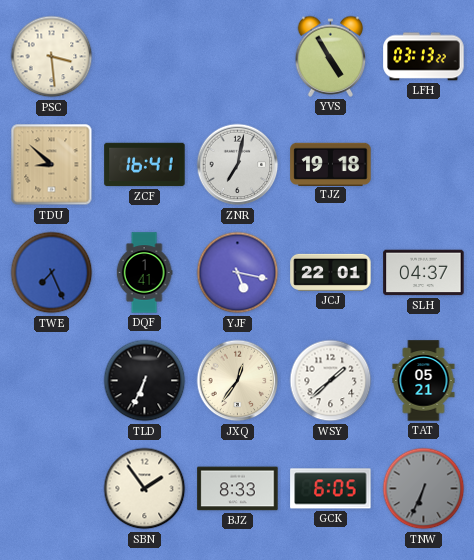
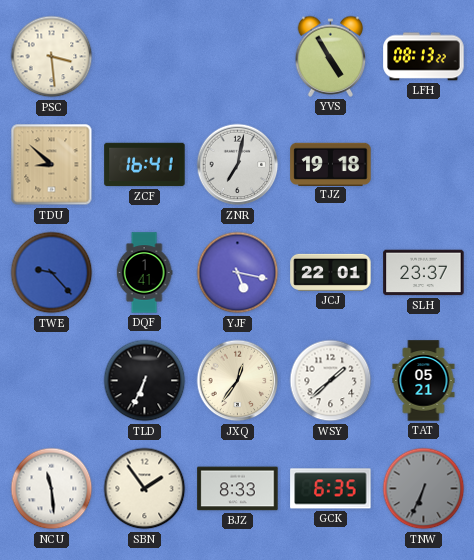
LFH: 03:13 -> 08:13 (424, 57)
TWE: 7:26 -> 9:23 (52, 273)
SLH: 04:37 -> 23:37 (424, 273)
NCU: none -> 11:29 (52, 489)
GCK: 6:05 -> 6:35 (331, 489)
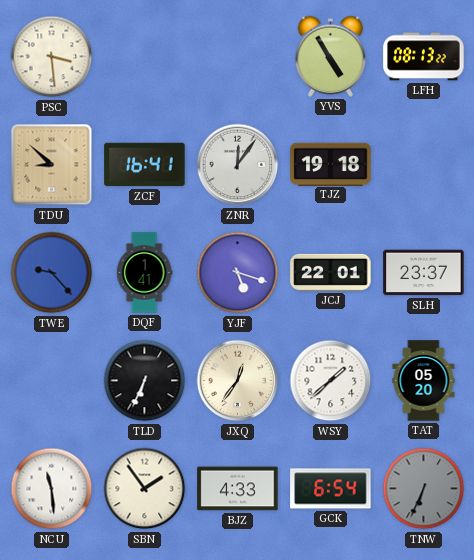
ZNR: 7:02 -> 12:06 (238, 165)
YJF: 5:17 -> 5:18 (238, 273)
TAT: 05:21 -> 05:20 (424, 381)
BJZ: 8:33 -> 4:33 (238, 489)
GCK: 6:35 -> 6:54 (331, 489)
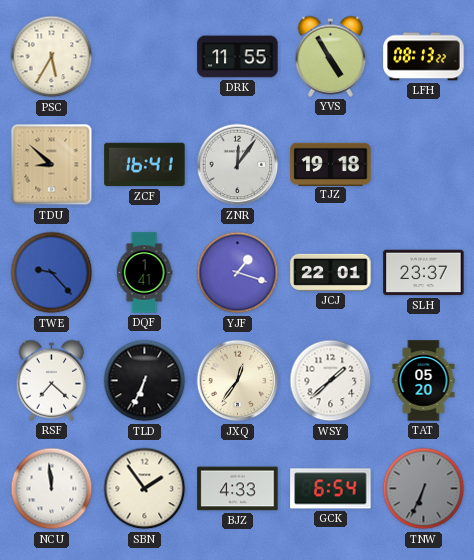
PSC: 3:29 -> 5:35 (52, 57)
DRK: none -> 11:55 (238, 57)
YJF: 5:18 -> 1:18 (238, 273)
RSF: none -> 7:22 (52, 380)
NCU: 11:29 -> 11:59 (52, 489)
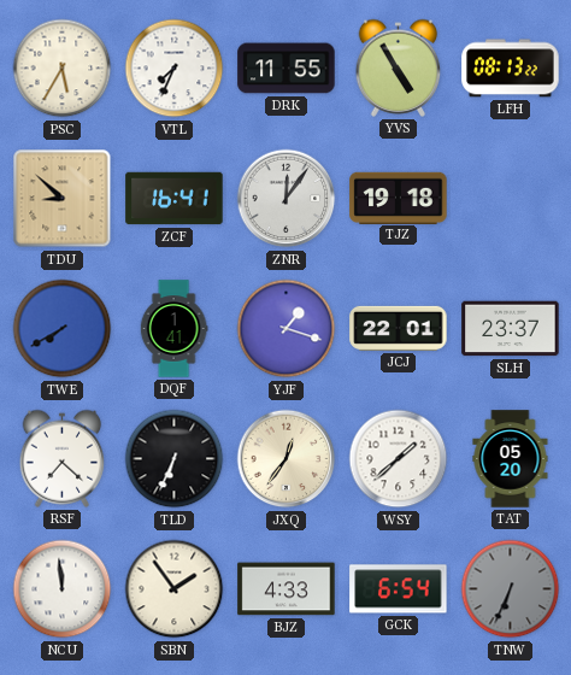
VTL: none -> 7:34 (175, 69)
TWE: 9:23 -> 7:40 (63, 329)
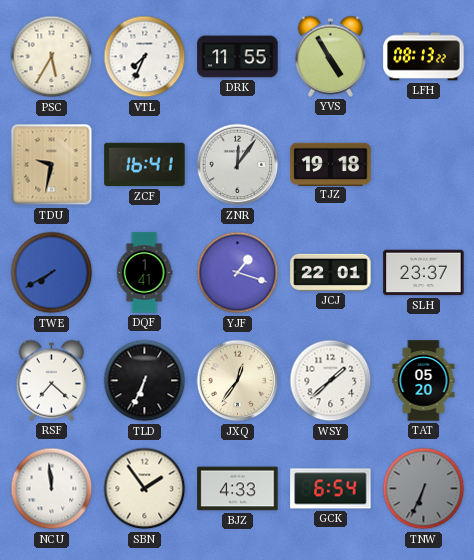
TDU: 8:52 -> 9:32 (52, 165)
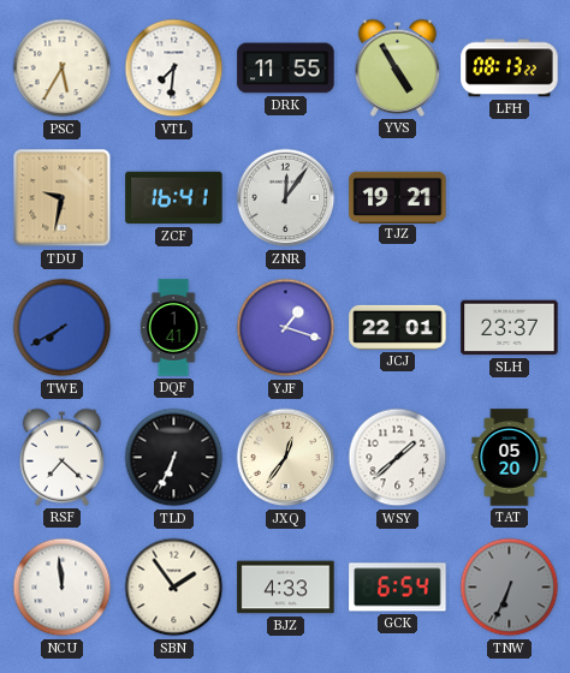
VTL: 7:34 -> 7:31 (174, 69)
TJZ: 19:18 -> 19:21 (398, 197)
